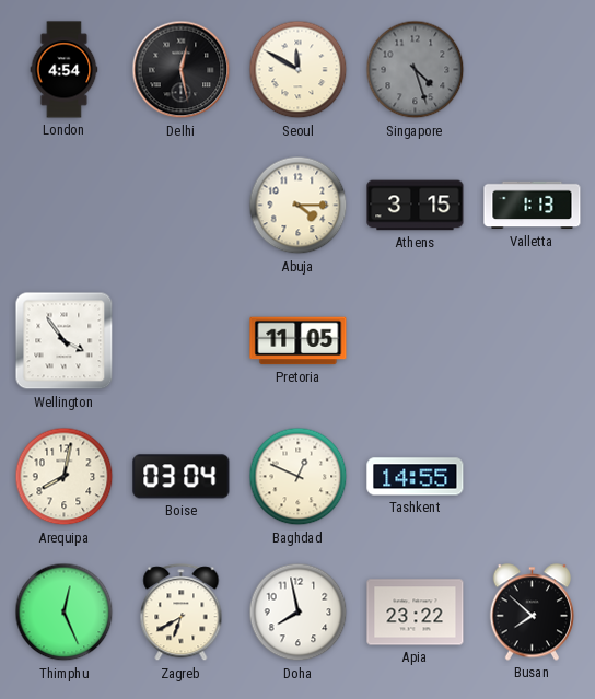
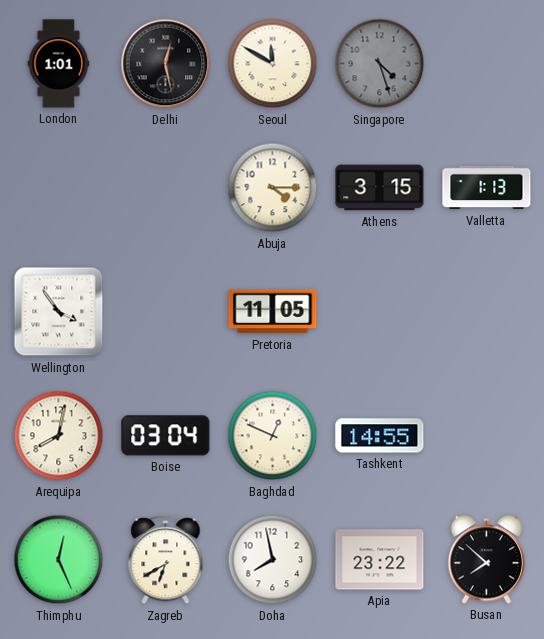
London: 4:54 -> 1:01 (59, 64)
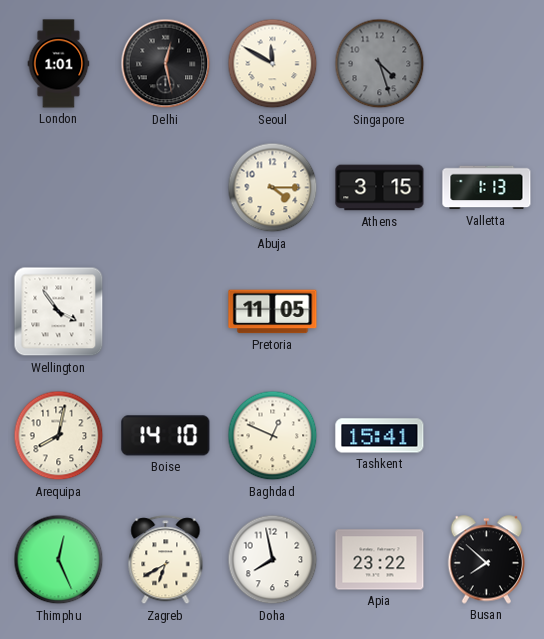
Boise: 03:04 -> 14:10 (166, 436)
Tashkent: 14:55 -> 15:41 (380, 436)
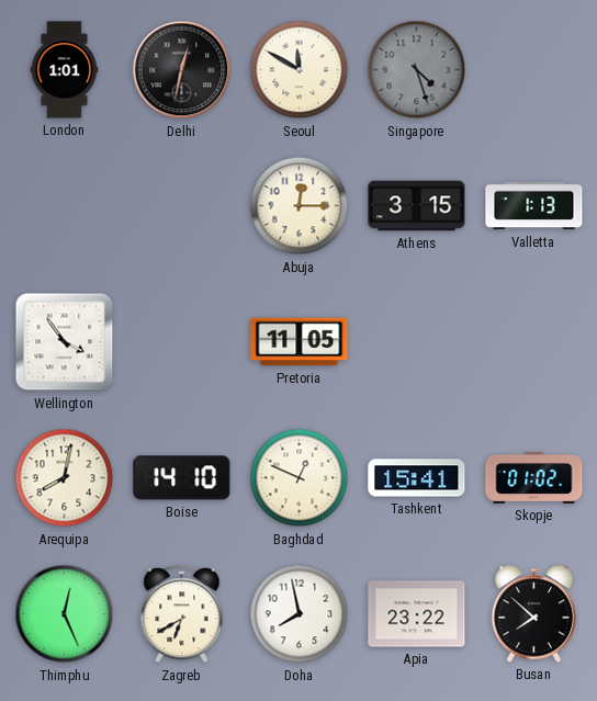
Delhi: 12:28 -> 12:32 (182, 70)
Abuja: 4:15 -> 12:15 (300, 206)
Skopje: none -> 01:02 (534, 477)
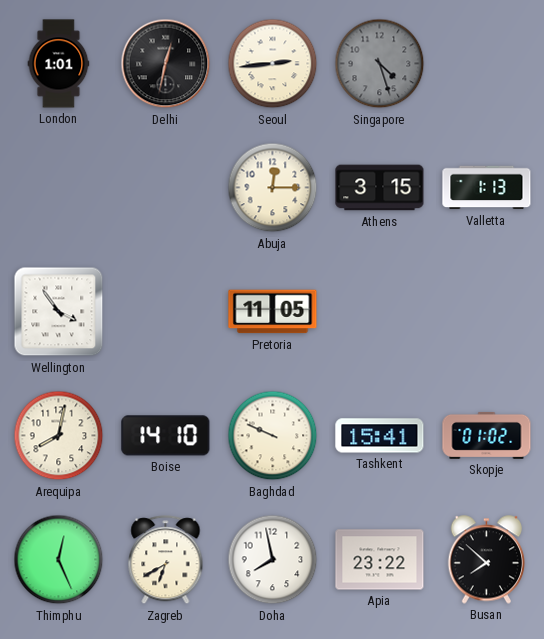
Seoul: 11:50 -> 2:44 (273, 64)
Baghdad: 12:49 -> 9:49 (273, 436)
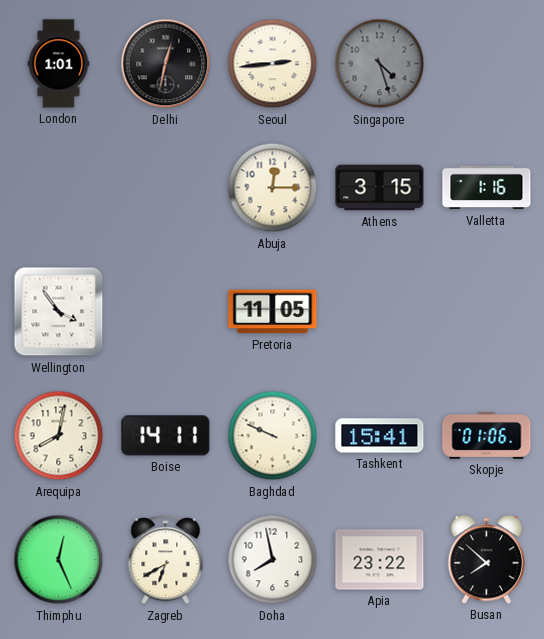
Valletta: 1:13 -> 1:16 (487, 188)
Boise: 14:10 -> 14:11 (166, 436)
Skopje: 01:02 -> 01:06 (487, 435)
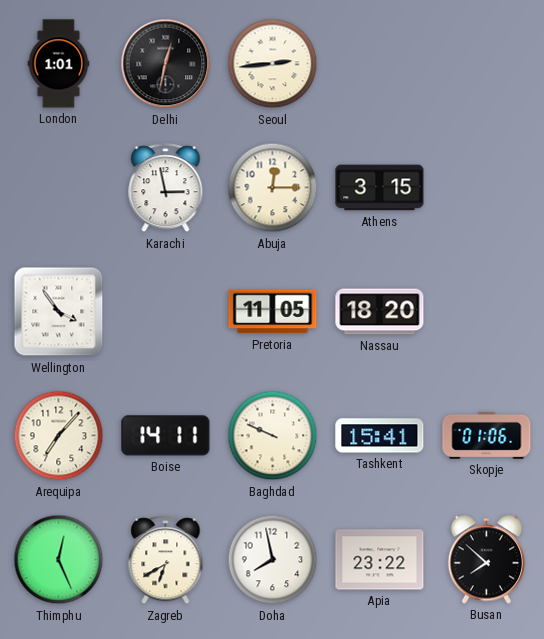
Singapore: 4:27 -> none (380, 64)
Karachi: none -> 2:58 (166, 188)
Valletta: 1:16 -> none (487, 188)
Nassau: none -> 18:20 (380, 312)
Arequipa: 8:02 -> 7:07 (59, 436)
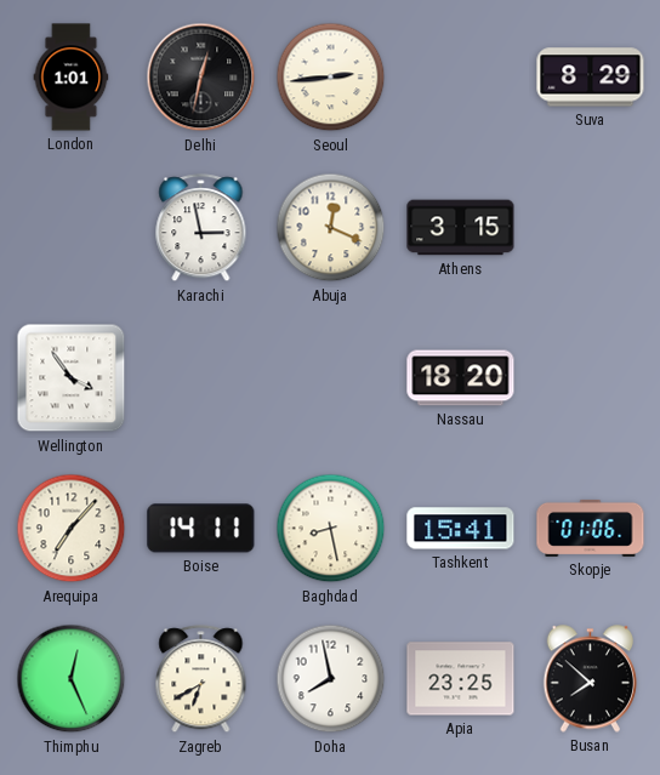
Suva: none -> 8:29 (591, 78)
Abuja: 12:15 -> 12:19 (331, 228)
Pretoria: 11:05 -> none (273, 312)
Baghdad: 9:49 -> 8:28 (331, 529)
Apia: 23:22 -> 23:25 (461, 679)
